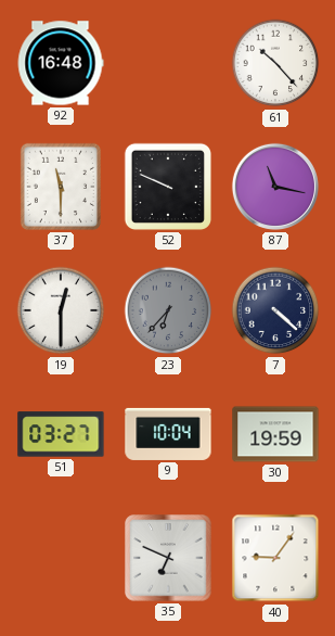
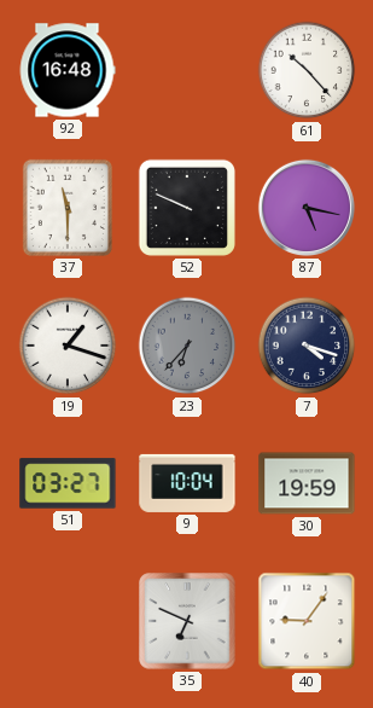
87: 11:17 -> 5:17 (307, 208)
19: 12:30 -> 1:18 (68, 346)
7: 4:22 -> 4:18 (307, 346)
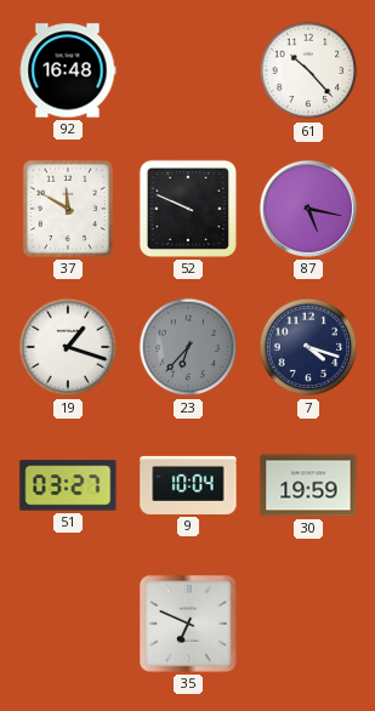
37: 11:30 -> 11:50 (68, 209)
40: 9:06 -> none (307, 621)
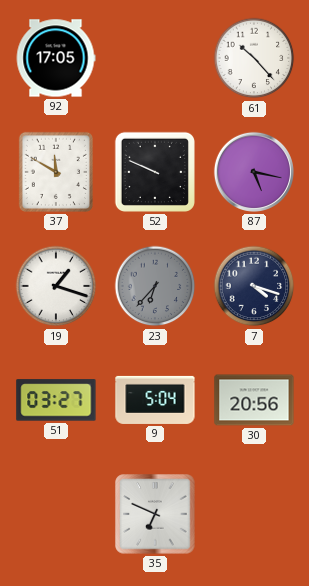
92: 16:48 -> 17:05 (56, 58)
9: 10:04 -> 5:04 (155, 400)
30: 19:59 -> 20:56 (254, 400)
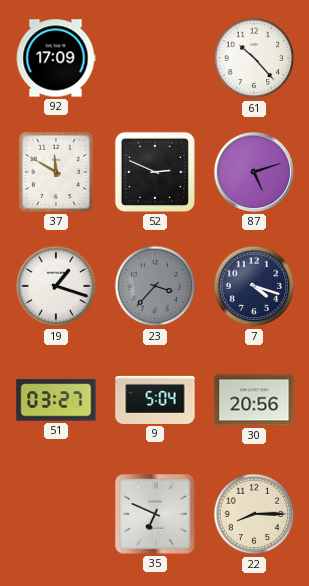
92: 17:05 -> 17:09 (56, 58)
52: 9:49 -> 2:49 (155, 172)
87: 5:17 -> 5:12 (254, 172)
23: 6:37 -> 3:37 (155, 286)
22: none -> 8:15 (254, 514)
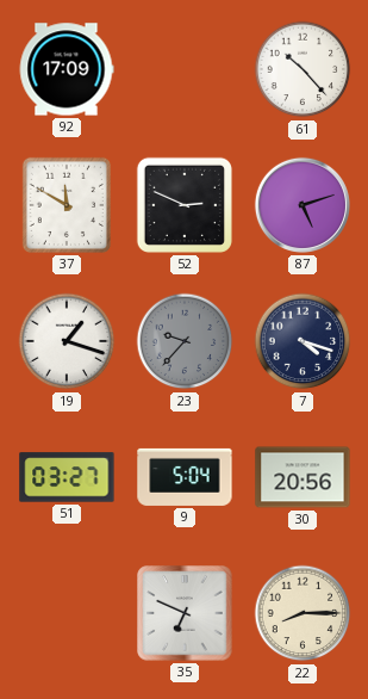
23: 3:37 -> 9:37 (185, 341)
